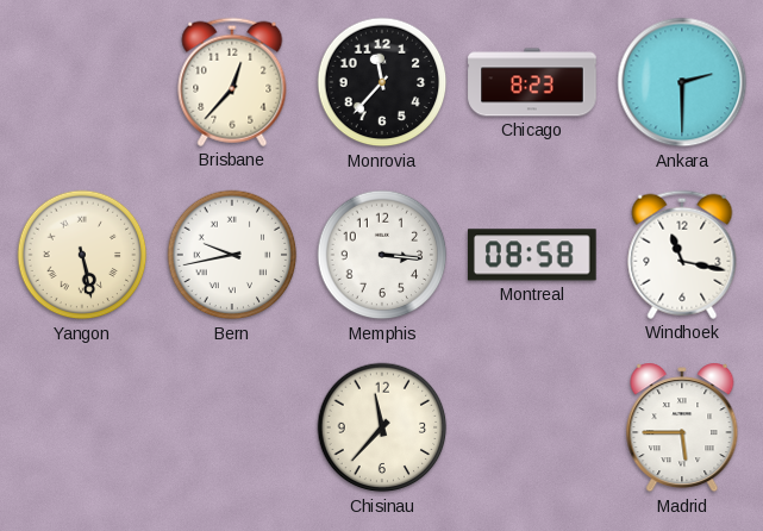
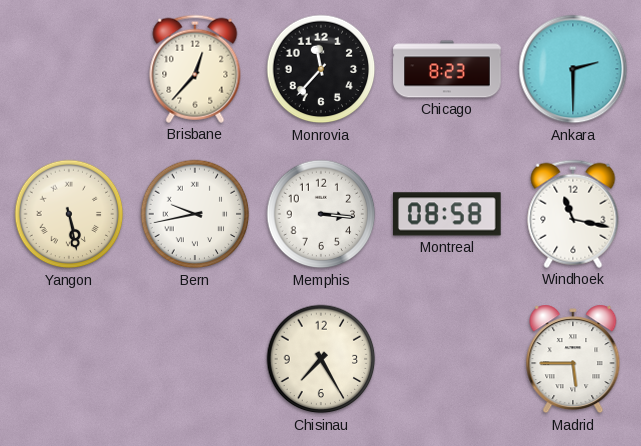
Chisinau: 11:37 -> 7:25 (321, 359)
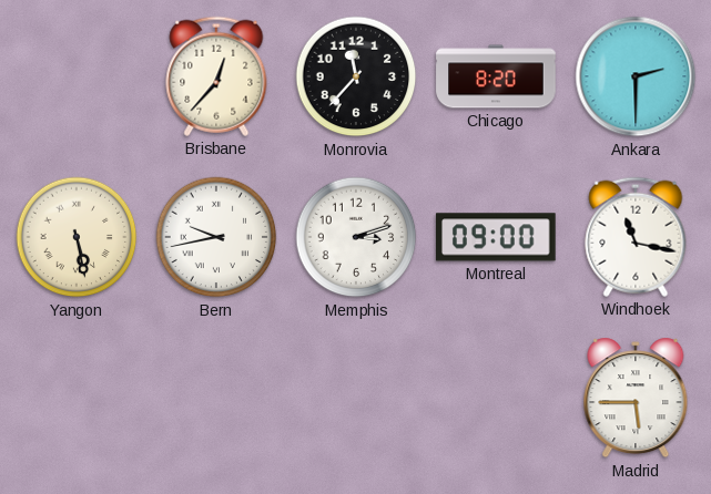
Chicago: 8:23 -> 8:20 (496, 76)
Memphis: 3:16 -> 3:12 (356, 237)
Montreal: 08:58 -> 09:00 (497, 237)
Chisinau: 7:25 -> none (321, 359)
